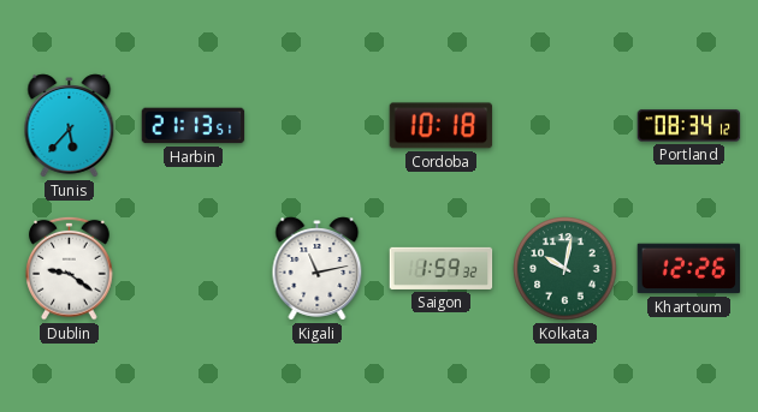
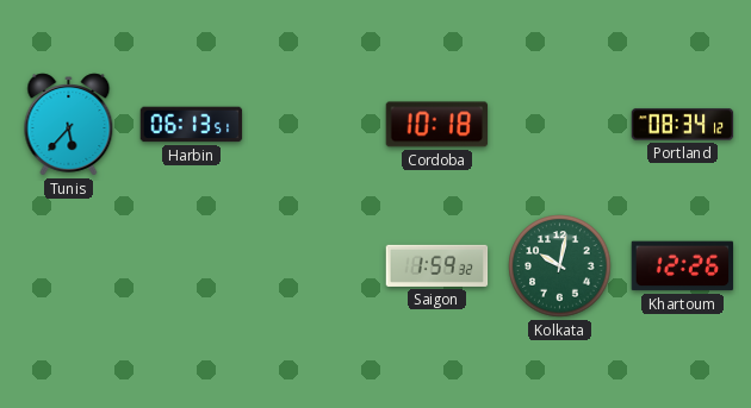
Harbin: 21:13 -> 06:13 (192, 125)
Dublin: 9:21 -> none (70, 268)
Kigali: 11:13 -> none (318, 269)
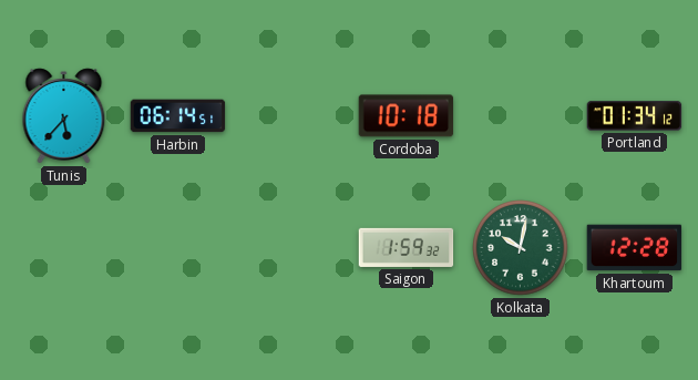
Harbin: 06:13 -> 06:14 (178, 116)
Portland: 08:34 -> 01:34 (635, 116)
Khartoum: 12:26 -> 12:28 (635, 248)
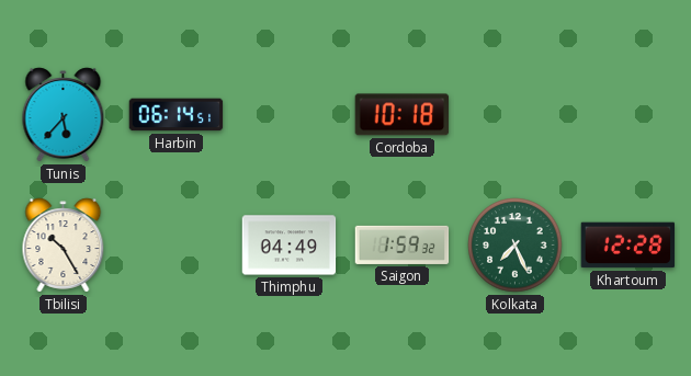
Portland: 01:34 -> none (635, 116)
Tbilisi: none -> 10:25 (64, 246)
Thimphu: none -> 04:49 (290, 246)
Kolkata: 10:02 -> 7:26 (516, 246)
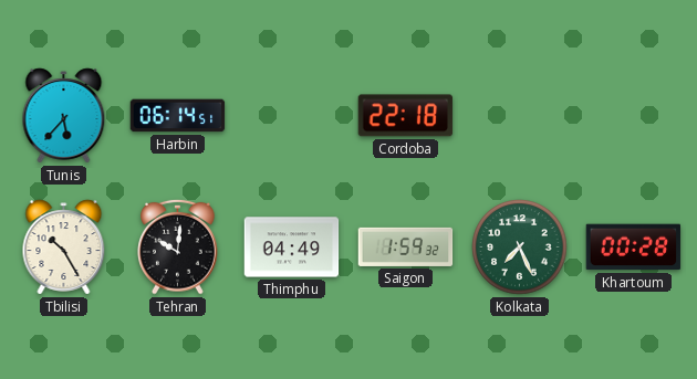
Cordoba: 10:18 -> 22:18 (406, 116)
Tehran: none -> 10:01 (178, 246)
Khartoum: 12:28 -> 00:28 (634, 248)
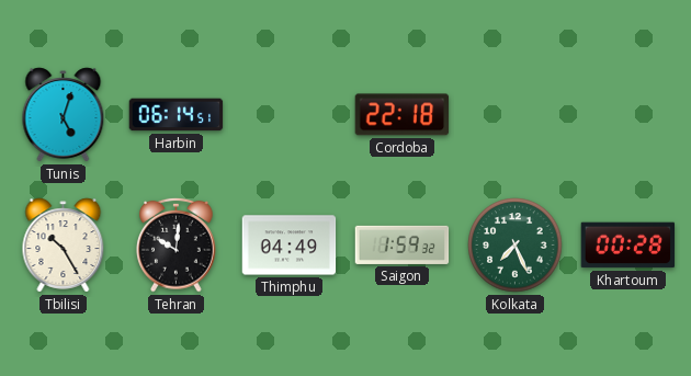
Tunis: 5:37 -> 5:03 (64, 115)
